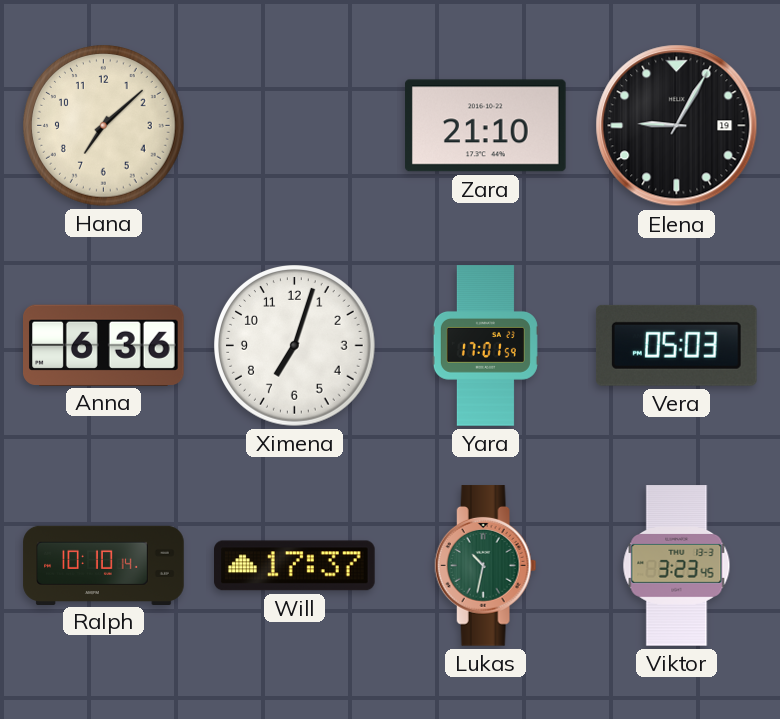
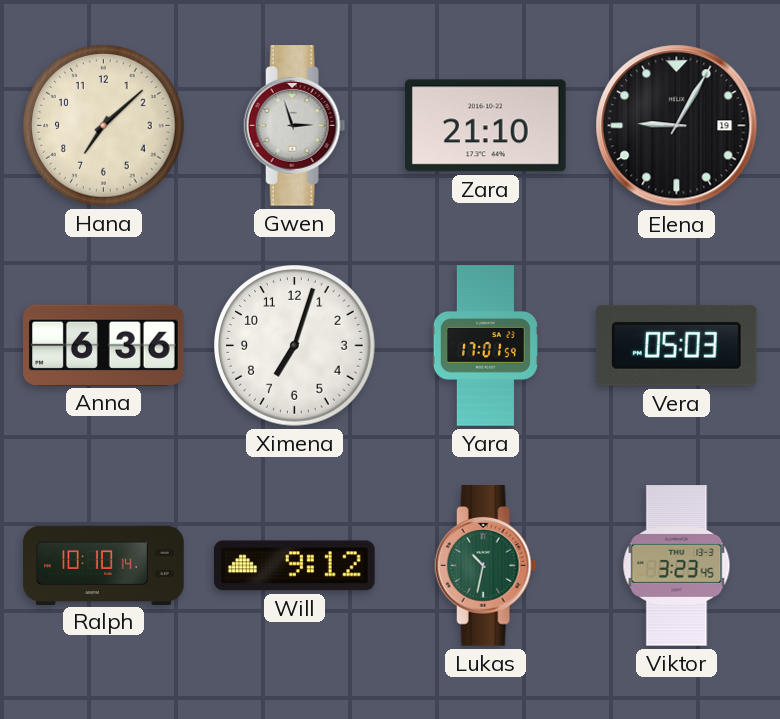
Gwen: none -> 2:57 (295, 126)
Will: 17:37 -> 9:12 (295, 566)
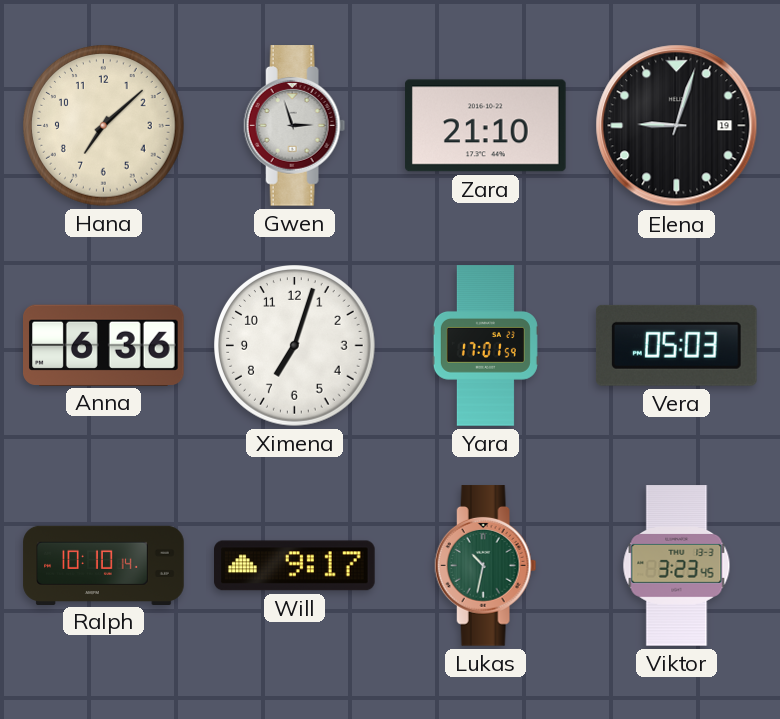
Elena: 9:05 -> 9:03 (677, 126)
Will: 9:12 -> 9:17 (295, 566)
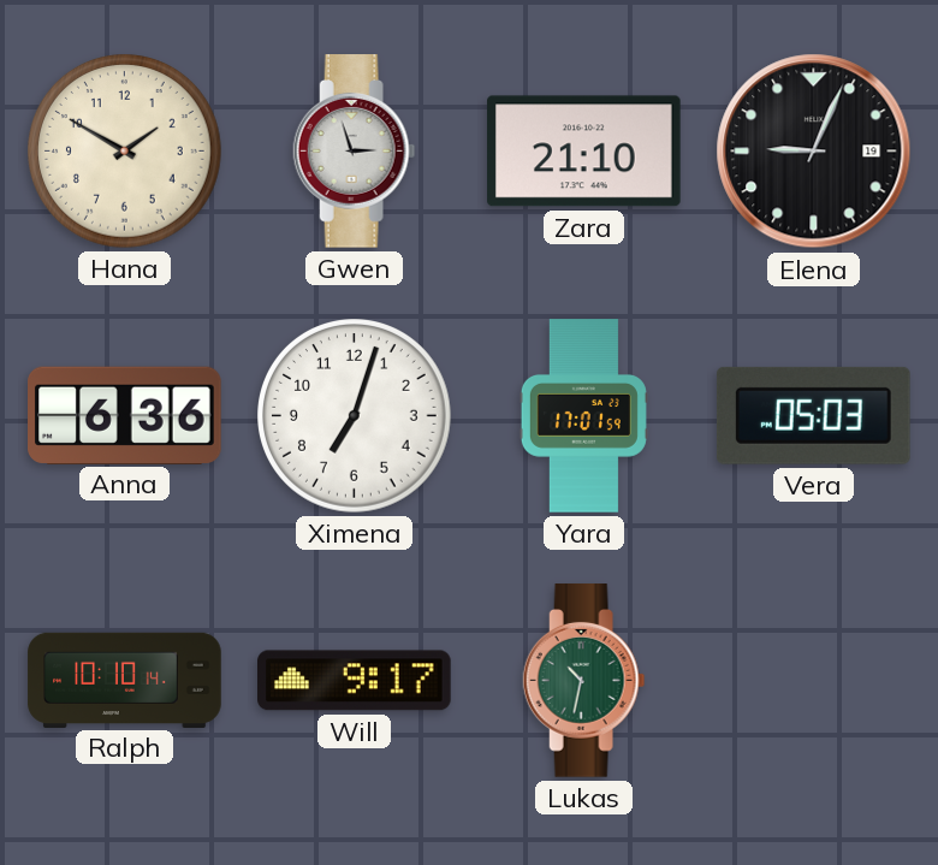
Hana: 7:08 -> 1:50 (125, 152)
Elena: 9:03 -> 9:04 (814, 152)
Viktor: 3:23 -> none (677, 566)
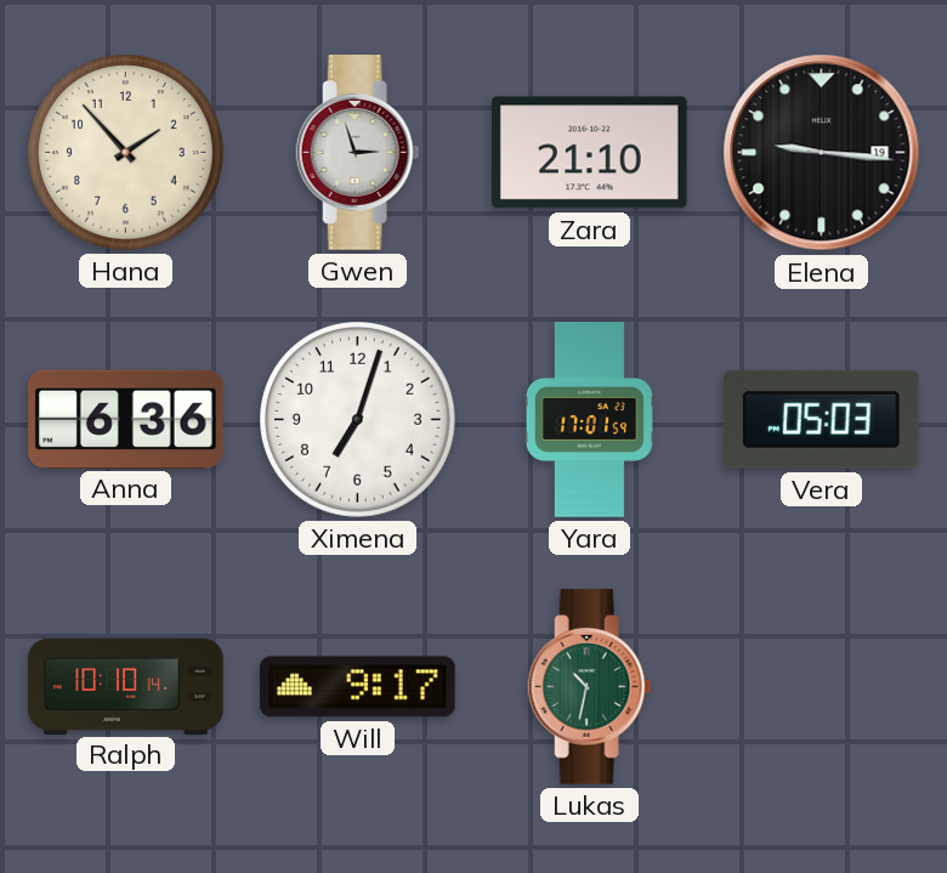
Hana: 1:50 -> 1:53 (126, 153)
Elena: 9:04 -> 9:16 (822, 153)
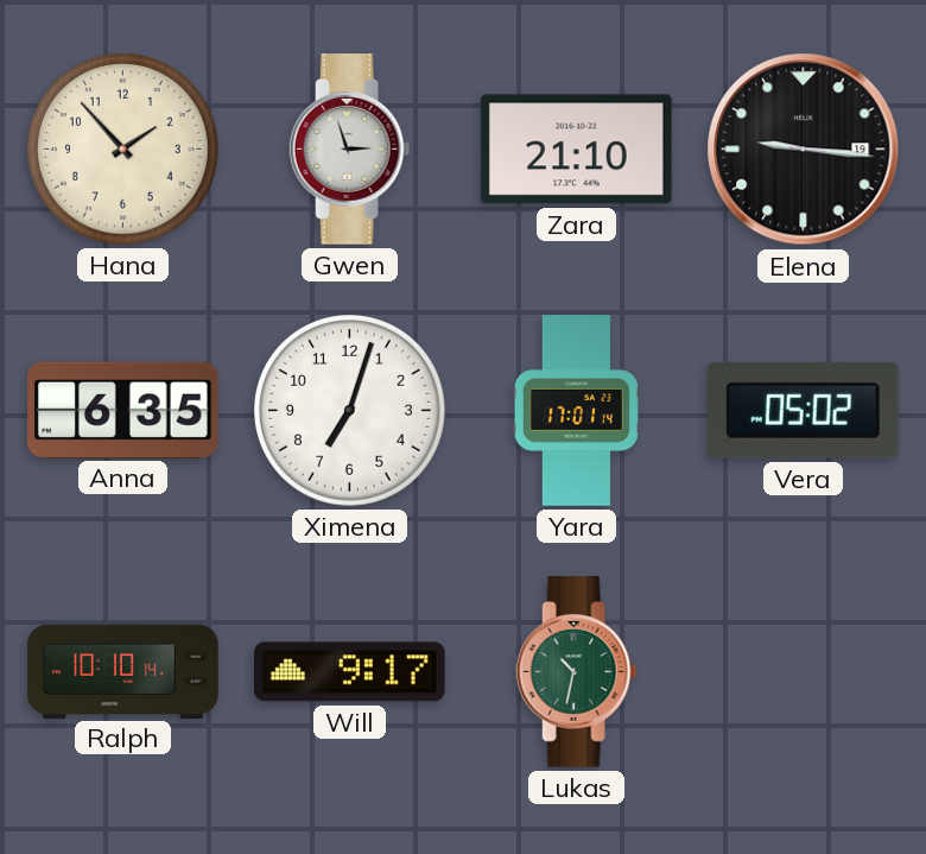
Anna: 6:36 -> 6:35 (123, 410)
Yara: 17:01:59 -> 17:01:14 (576, 411)
Vera: 05:03 -> 05:02 (803, 410)
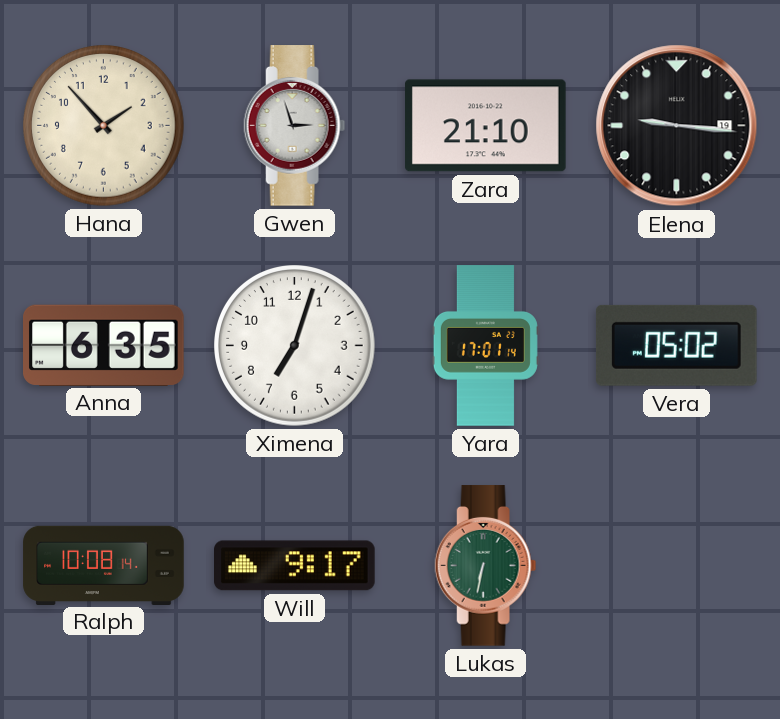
Ralph: 10:10 -> 10:08 (104, 565)
Lukas: 10:32 -> 6:32 (486, 566)
